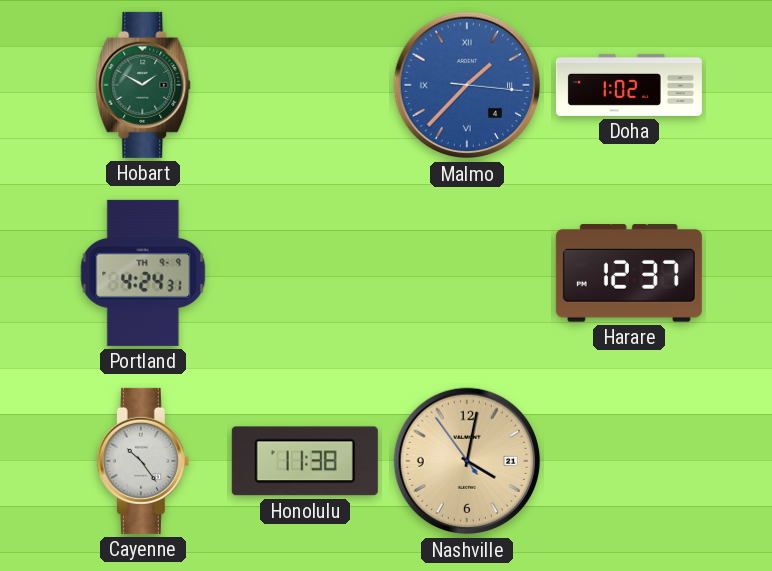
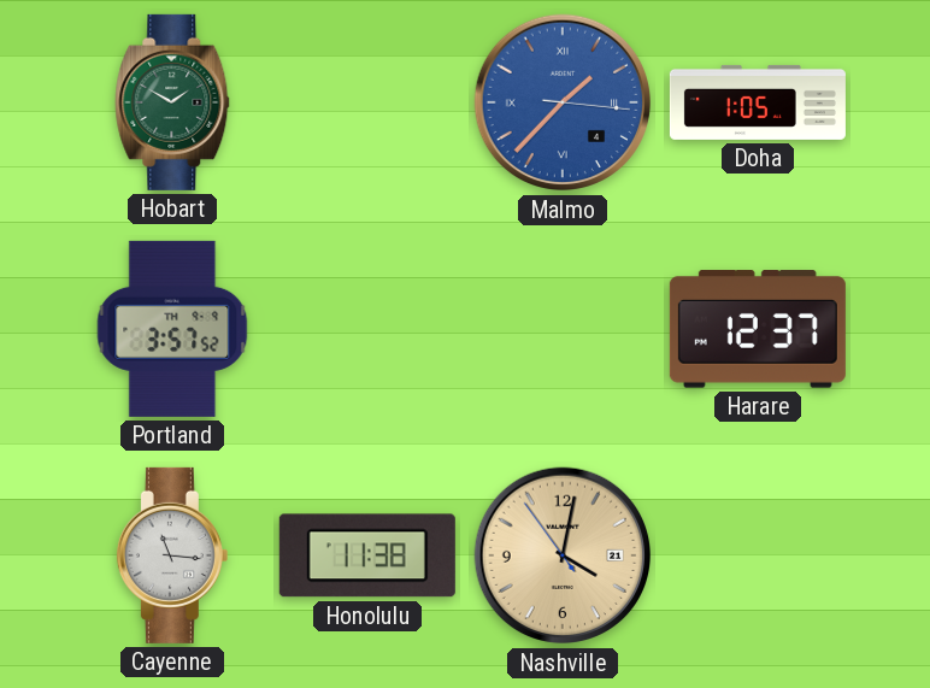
Doha: 1:02 -> 1:05 (758, 102)
Portland: 4:24 -> 3:57 (172, 329)
Cayenne: 10:24 -> 11:16 (172, 555)
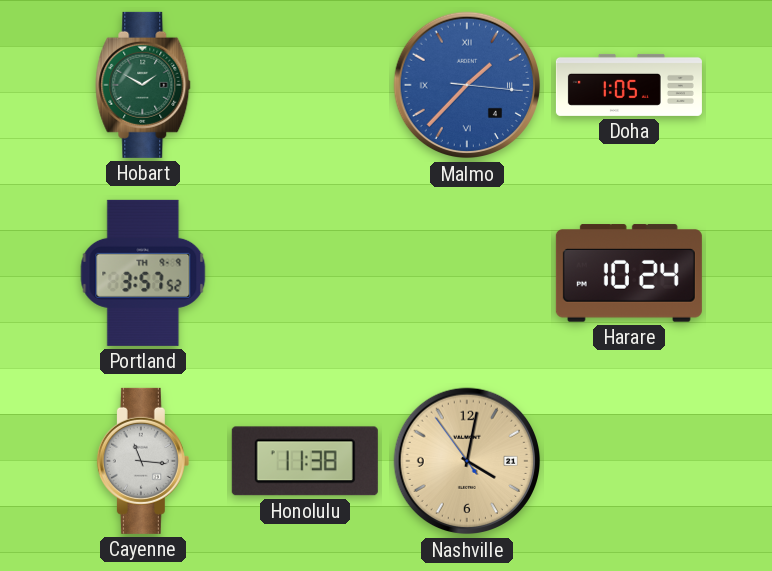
Harare: 12:37 -> 10:24 (629, 273)
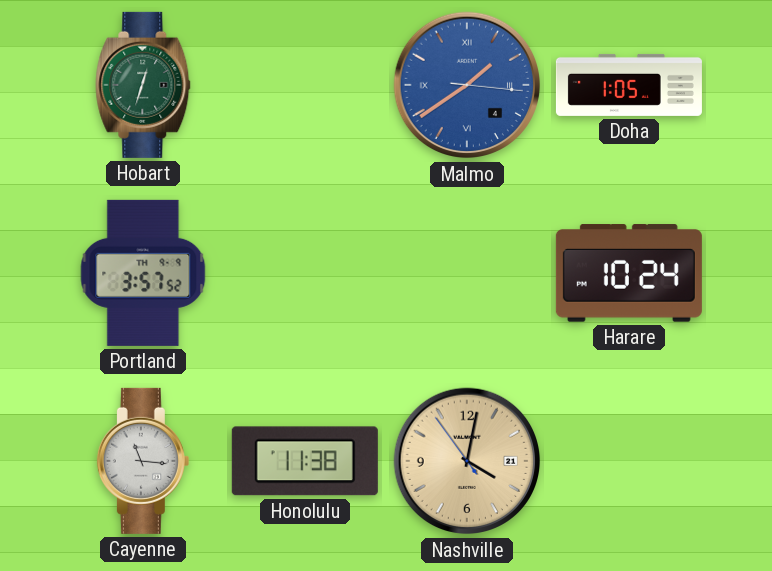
Hobart: 1:50 -> 12:33 (143, 85)
Malmo: 1:37 -> 1:39 (467, 85)
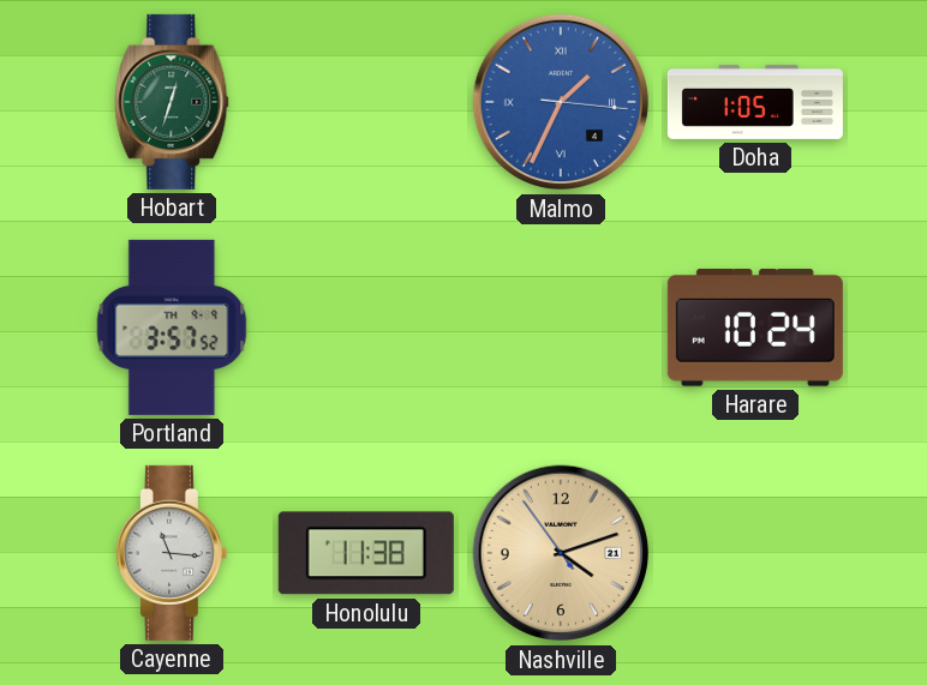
Malmo: 1:39 -> 1:34 (561, 102)
Nashville: 4:01 -> 4:11 (561, 553)
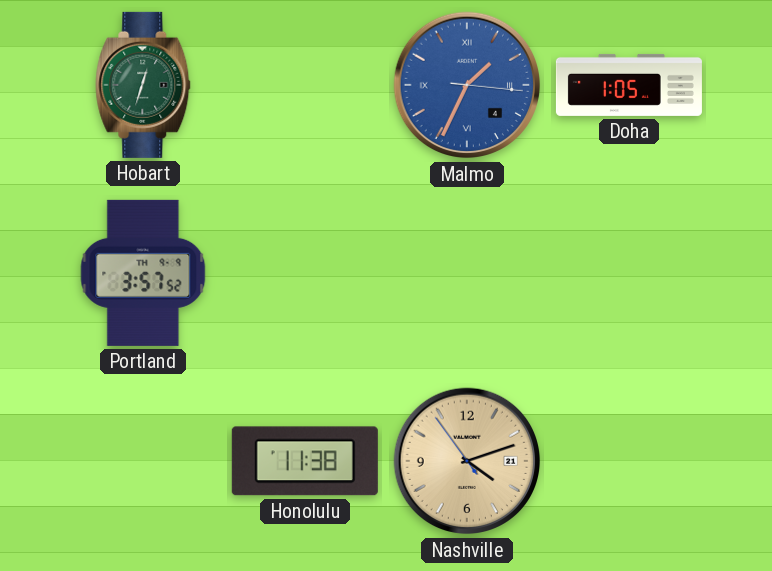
Harare: 10:24 -> none (755, 328)
Cayenne: 11:16 -> none (172, 553)
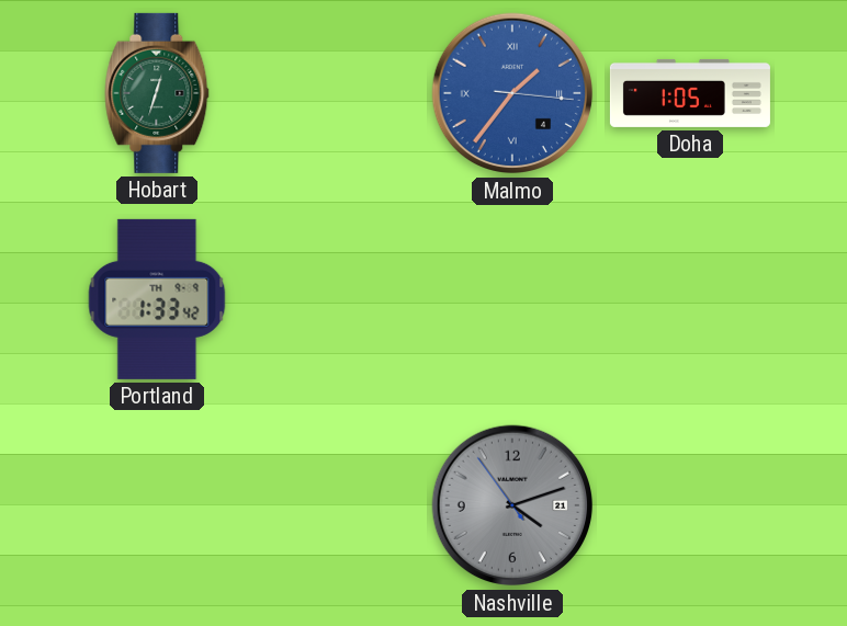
Malmo: 1:34 -> 1:36 (512, 93)
Portland: 3:57 -> 1:33 (157, 299)
Honolulu: 11:38 -> none (305, 461)
Nashville dial: champagne -> grey (512, 505)
